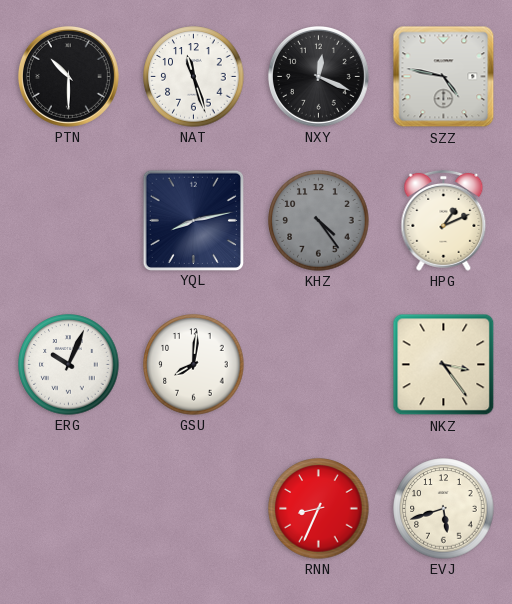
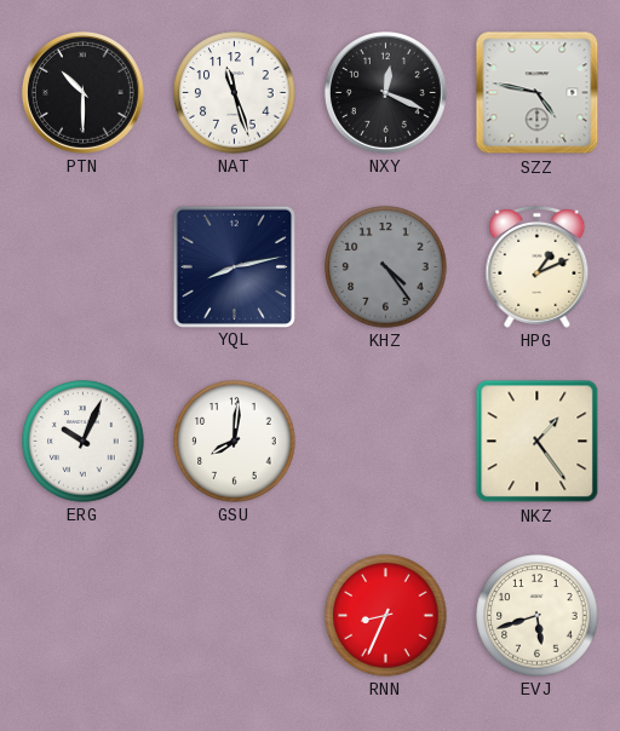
NKZ: 3:24 -> 1:24 (538, 442)
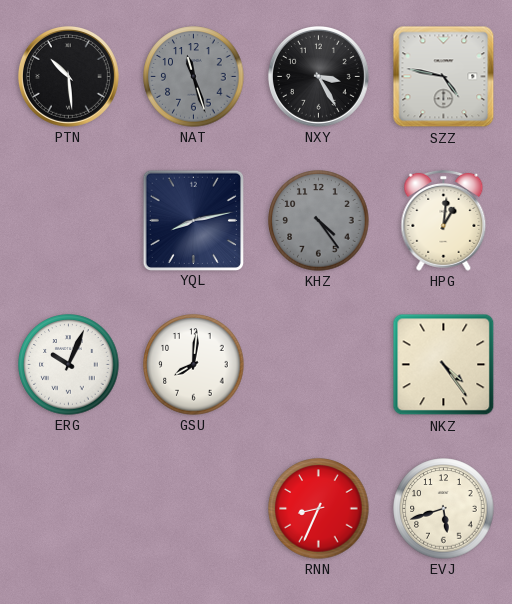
PTN: 10:30 -> 10:29 (68, 76)
NAT dial: white -> grey (194, 77)
NXY: 12:19 -> 3:25 (318, 76)
HPG: 1:11 -> 1:01 (444, 220)
NKZ: 1:24 -> 4:24 (444, 365)
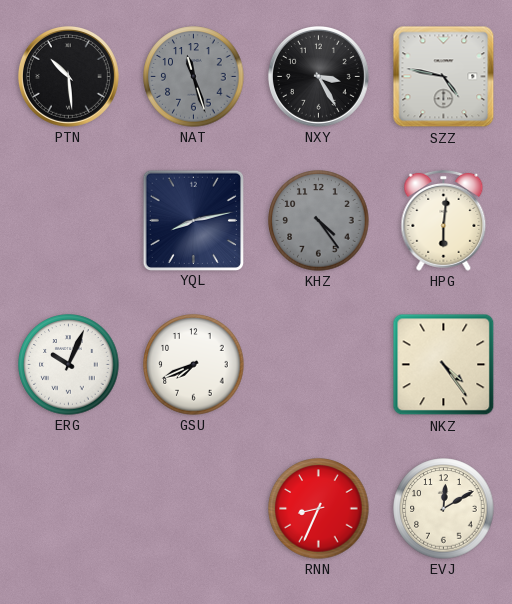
HPG: 1:01 -> 6:01 (444, 220)
GSU: 8:01 -> 7:41 (194, 365)
EVJ: 5:42 -> 12:10 (444, 509)
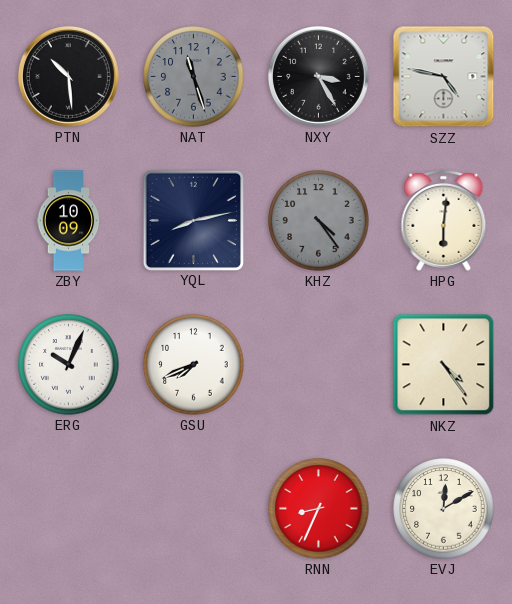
ZBY: none -> 10:09 (69, 221)
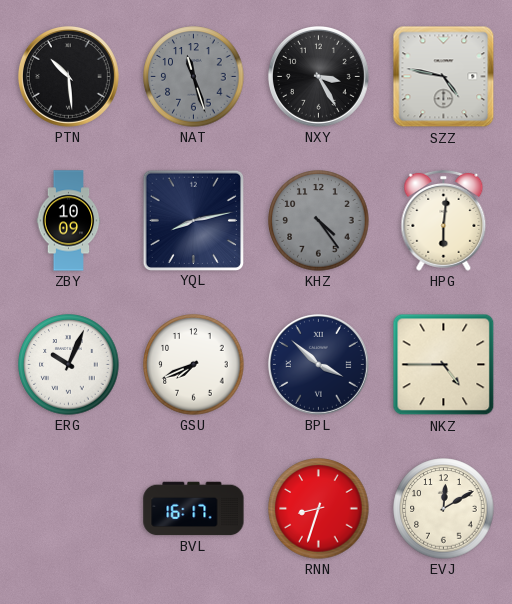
BPL: none -> 3:52 (318, 364)
NKZ: 4:24 -> 4:45 (444, 365)
BVL: none -> 16:17 (194, 509)
RNN: 8:34 -> 8:33 (319, 509)
